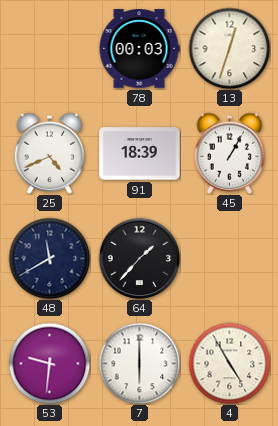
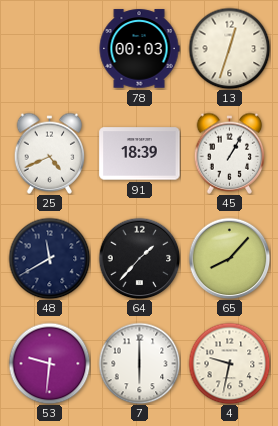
65: none -> 8:07 (229, 258)
4: 4:55 -> 9:32 (229, 363)
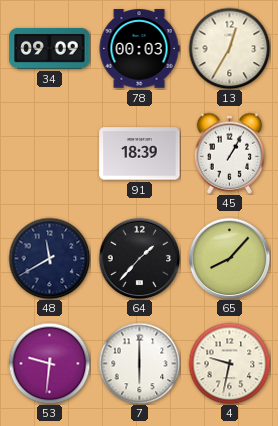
34: none -> 09:09 (50, 48)
13: 12:33 -> 12:35 (229, 48)
25: 4:41 -> none (50, 153)
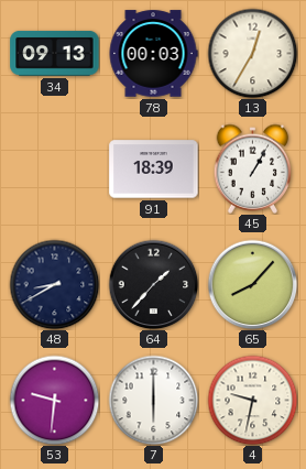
34: 09:09 -> 09:13 (55, 53)
48: 11:40 -> 8:40 (54, 284)
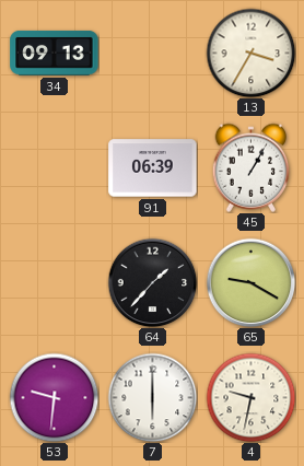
78: 00:03 -> none (153, 54)
13: 12:35 -> 3:35 (250, 53)
91: 18:39 -> 06:39 (153, 168)
48: 8:40 -> none (54, 284)
65: 8:07 -> 9:20 (250, 282)
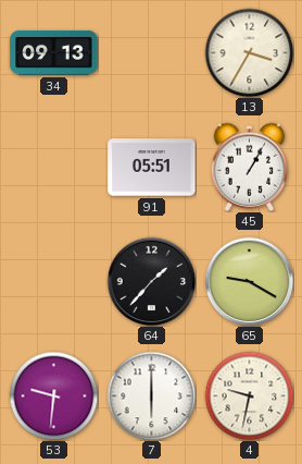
91: 06:39 -> 05:51 (152, 168)
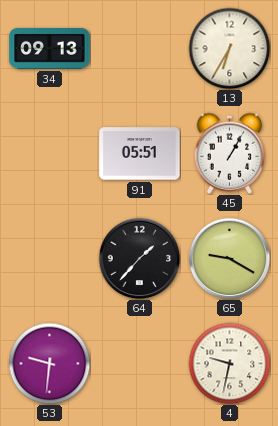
13: 3:35 -> 6:35 (229, 48)
7: 6:00 -> none (151, 395)
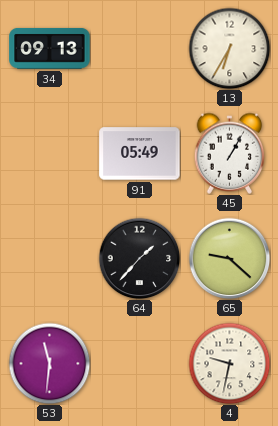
91: 05:51 -> 05:49 (140, 154)
65: 9:20 -> 9:22 (229, 258)
53: 9:31 -> 11:31 (49, 363)
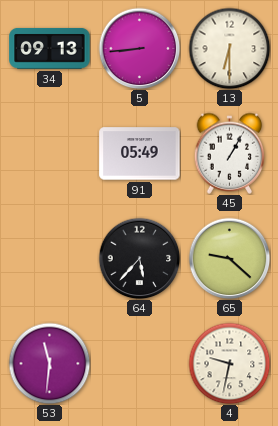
5: none -> 8:44 (139, 48)
13: 6:35 -> 6:30 (229, 48)
64: 1:37 -> 5:37 (139, 258)
